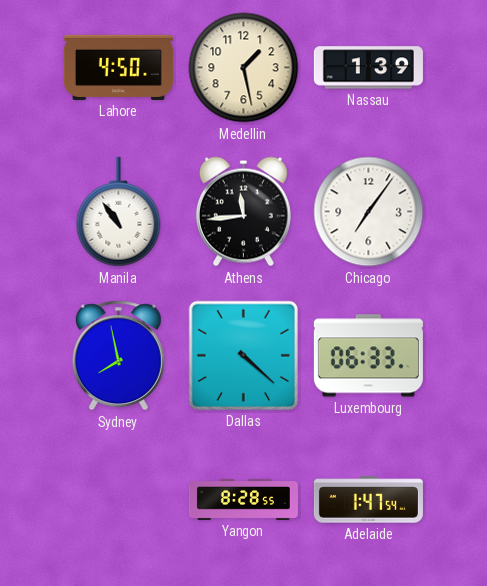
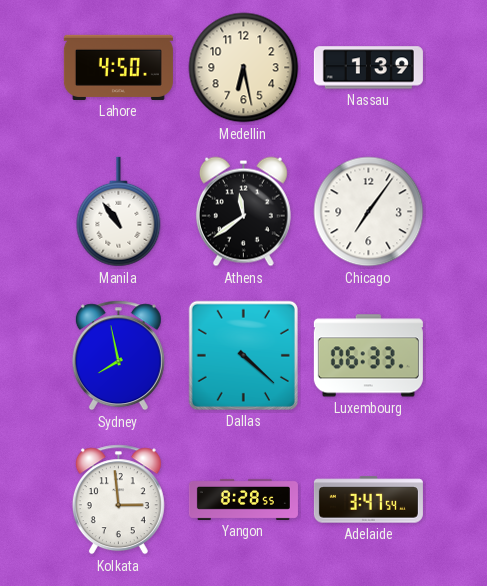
Medellin: 1:28 -> 6:28 (244, 68)
Athens: 11:44 -> 11:39 (243, 212)
Kolkata: none -> 2:59 (118, 500)
Adelaide: 1:47 -> 3:47 (368, 500)
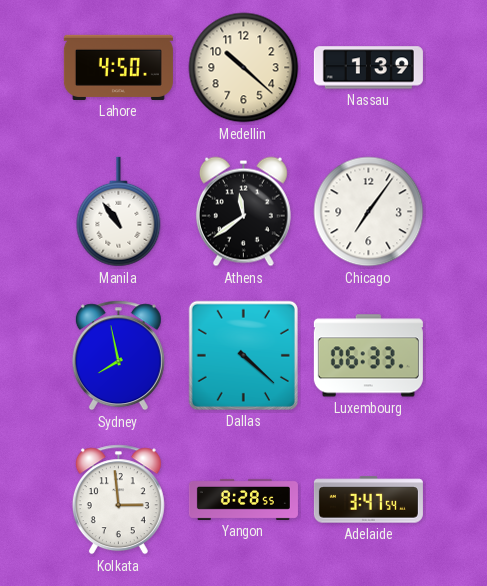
Medellin: 6:28 -> 10:22 (244, 68)
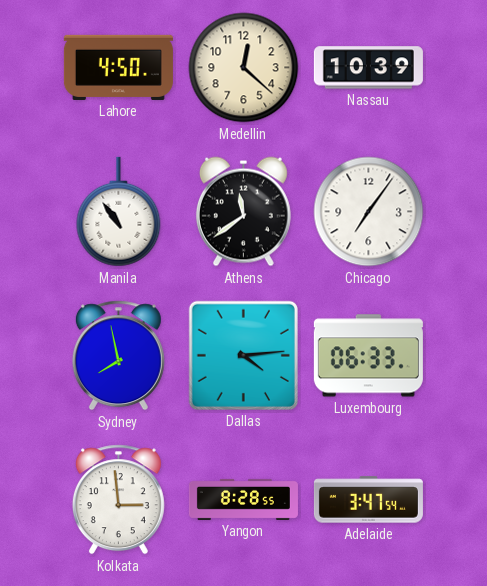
Medellin: 10:22 -> 12:22 (244, 68)
Nassau: 1:39 -> 10:39 (368, 68)
Dallas: 4:22 -> 4:14 (243, 355)
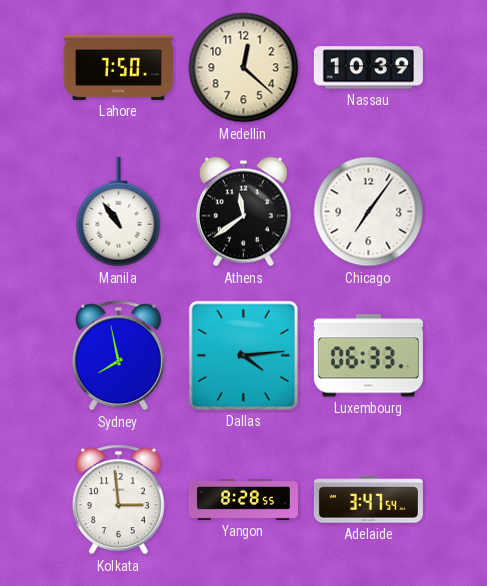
Lahore: 4:50 -> 7:50 (118, 67)
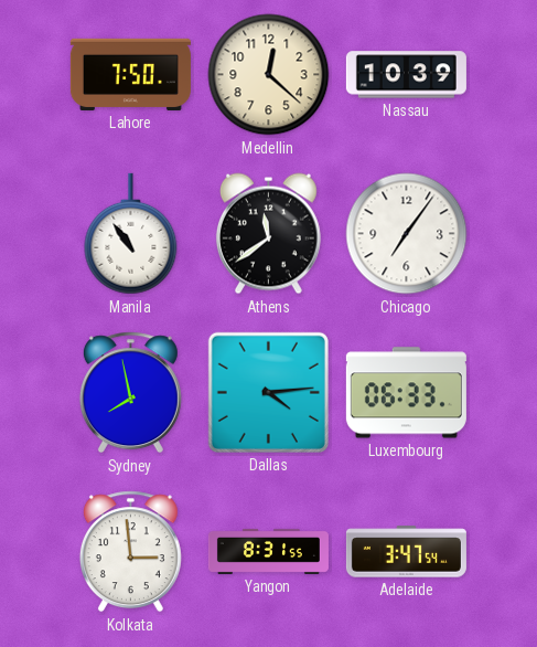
Yangon: 8:28 -> 8:31 (268, 551)
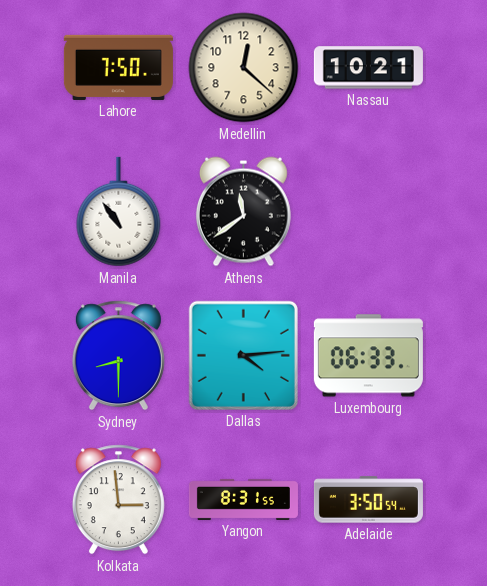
Nassau: 10:39 -> 10:21 (368, 68)
Chicago: 7:06 -> none (407, 234)
Sydney: 7:58 -> 8:30 (118, 356)
Adelaide: 3:47 -> 3:50 (368, 500)
